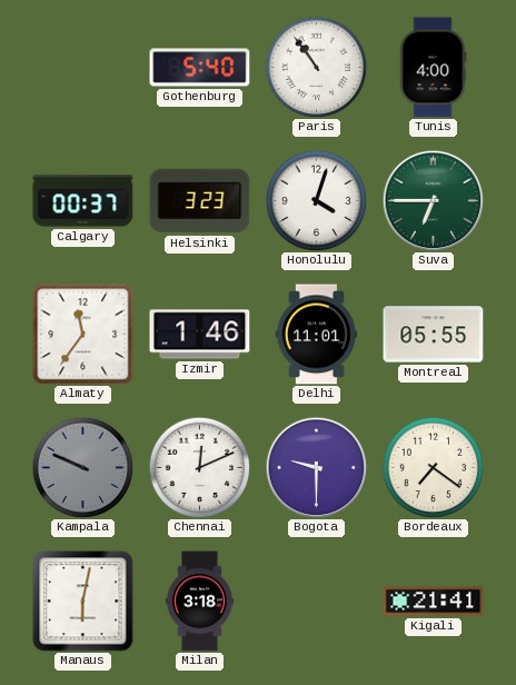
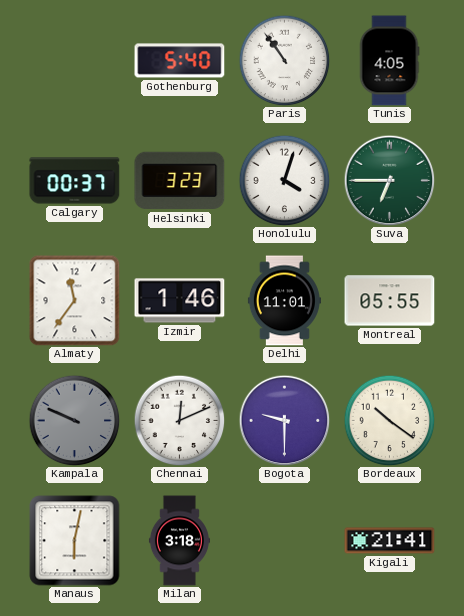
Tunis: 4:00 -> 4:05 (389, 61)
Bordeaux: 7:21 -> 10:21 (389, 420)
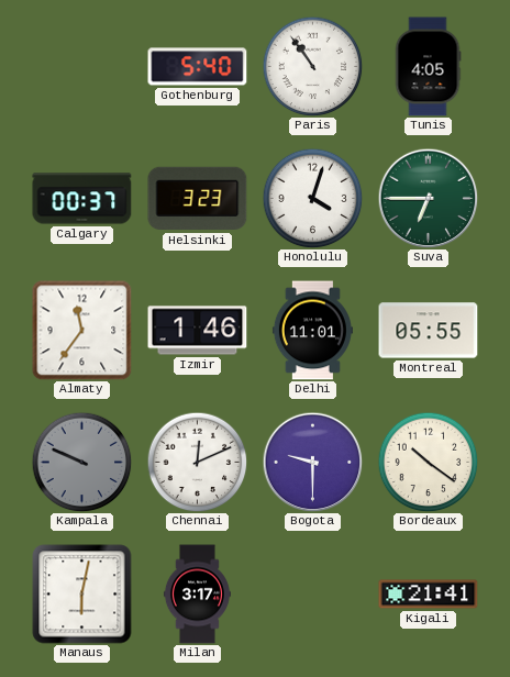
Milan: 3:18 -> 3:17 (197, 595)
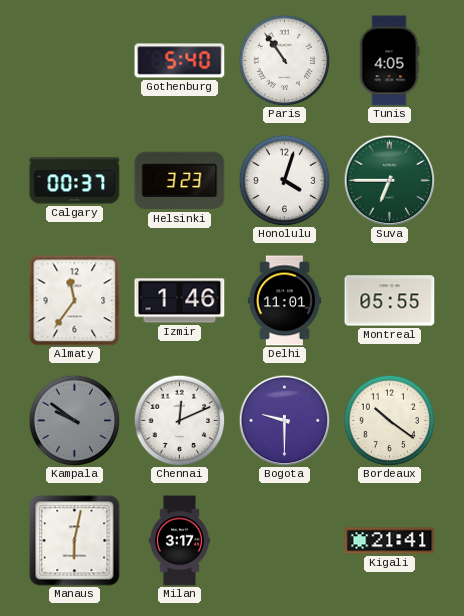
Kampala: 9:49 -> 9:51 (74, 420)
